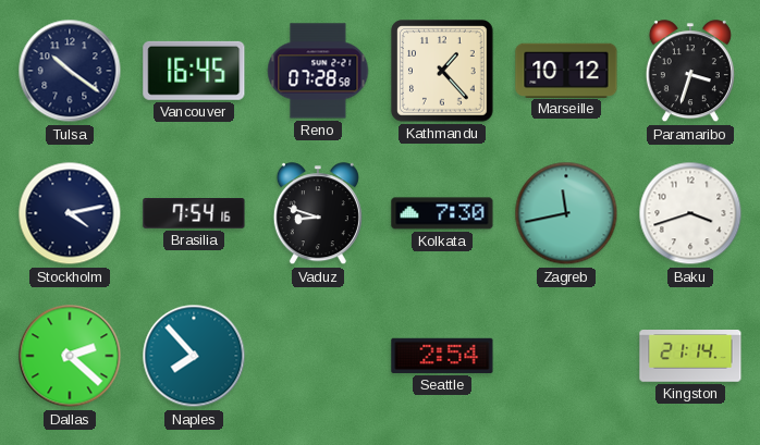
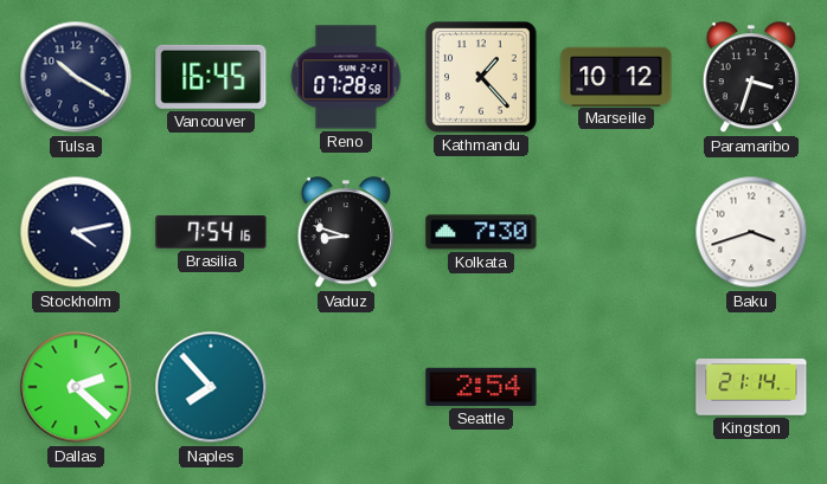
Tulsa: 10:21 -> 10:20 (76, 77)
Zagreb: 11:43 -> none (566, 213)
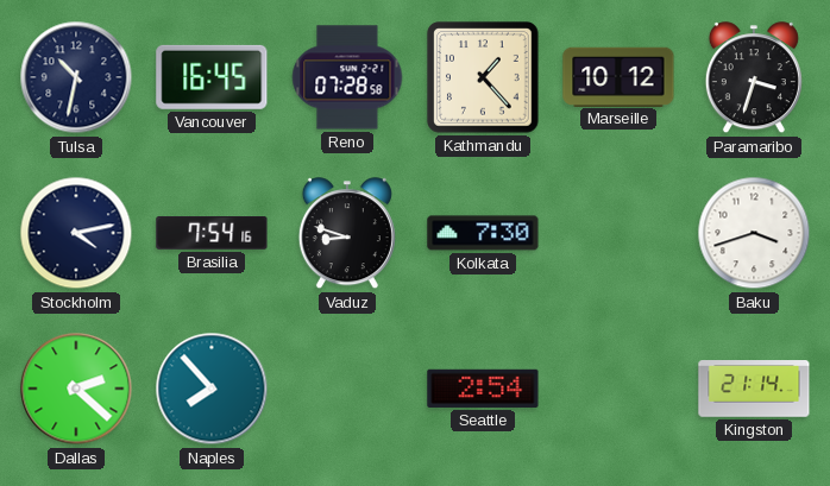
Tulsa: 10:20 -> 10:32 (76, 77)
